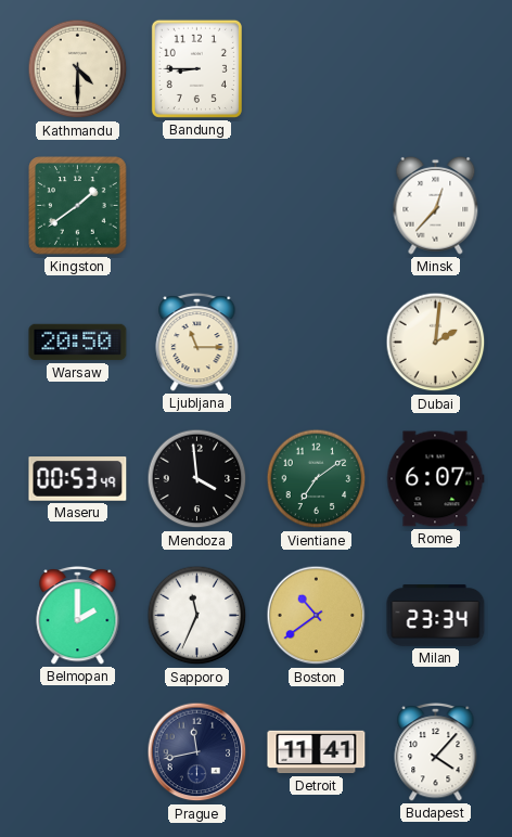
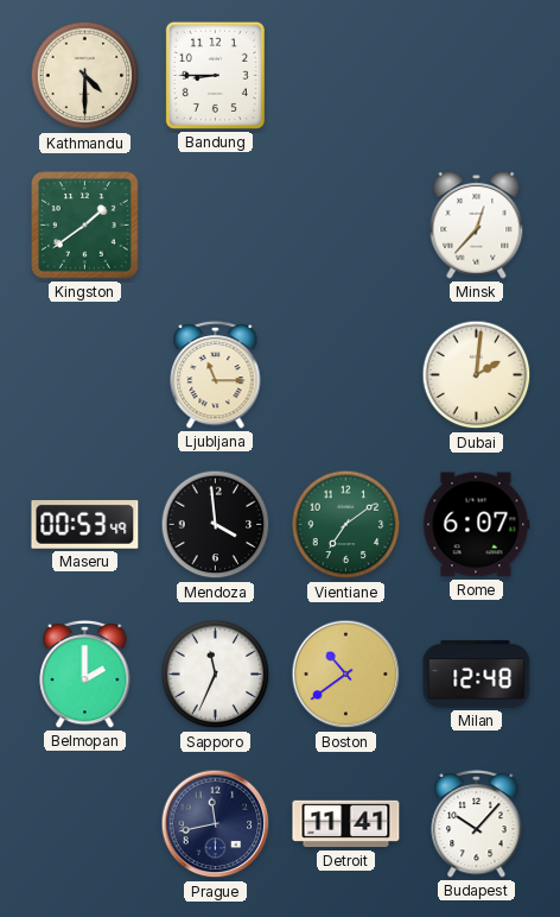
Warsaw: 20:50 -> none (78, 343)
Milan: 23:34 -> 12:48 (477, 675)
Budapest: 4:07 -> 10:07 (477, 823)
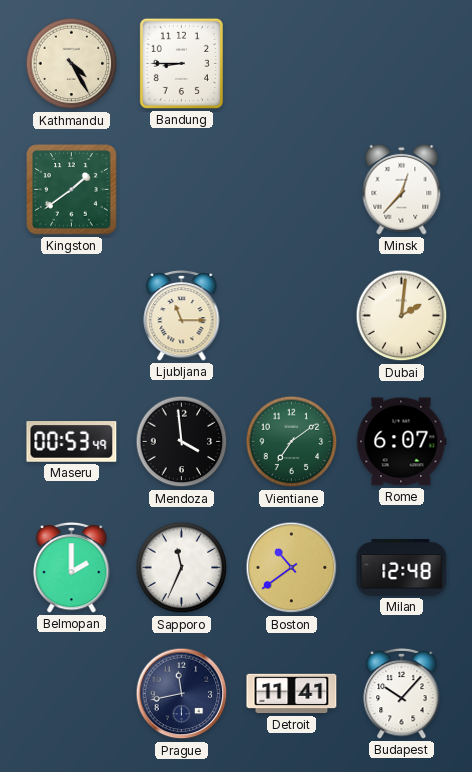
Kathmandu: 4:30 -> 4:25 (72, 64)
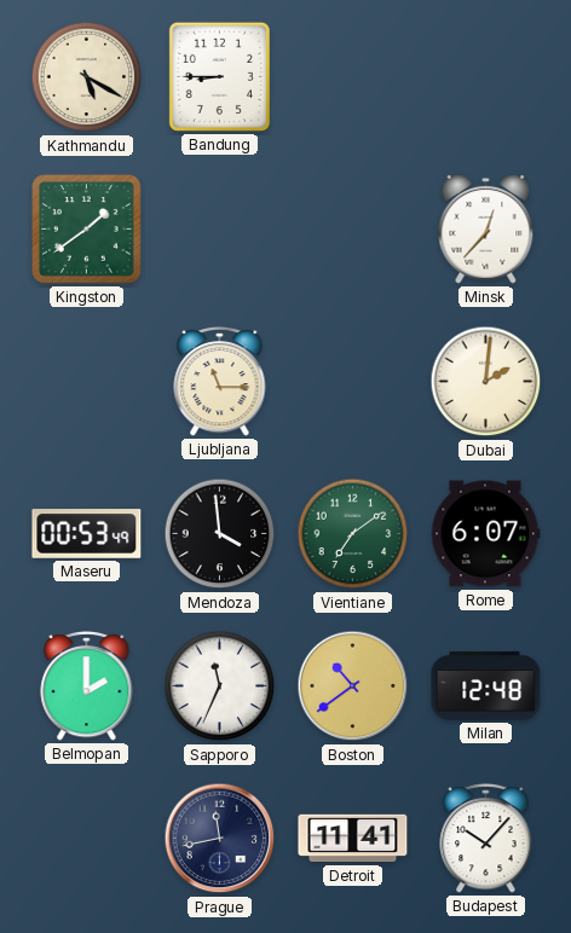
Kathmandu: 4:25 -> 5:20 (87, 77)
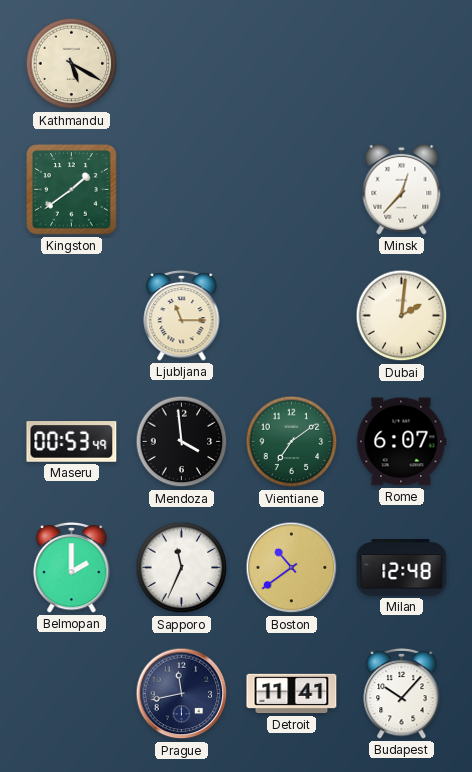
Bandung: 8:45 -> none (219, 76)
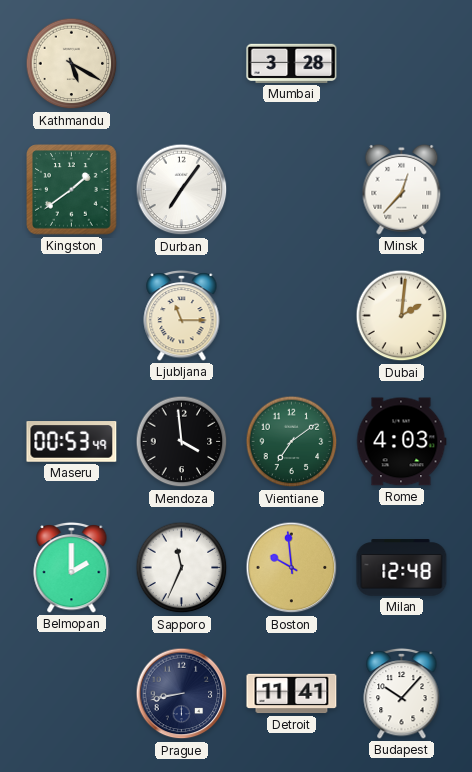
Mumbai: none -> 3:28 (292, 63)
Durban: none -> 7:06 (182, 190)
Rome: 6:07 -> 4:03 (401, 442)
Boston: 10:39 -> 9:59 (292, 568)
Prague: 11:43 -> 8:43 (182, 694)
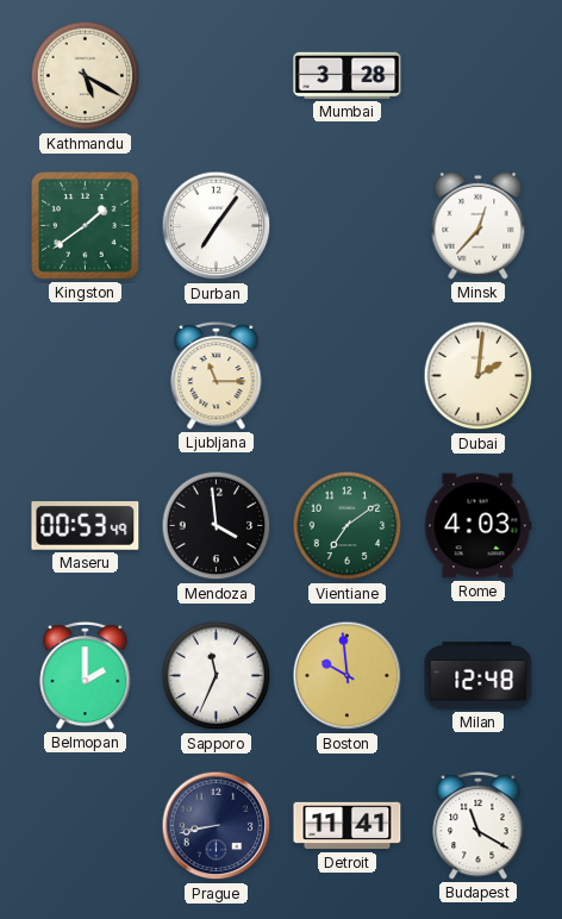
Budapest: 10:07 -> 11:20 (479, 825)
